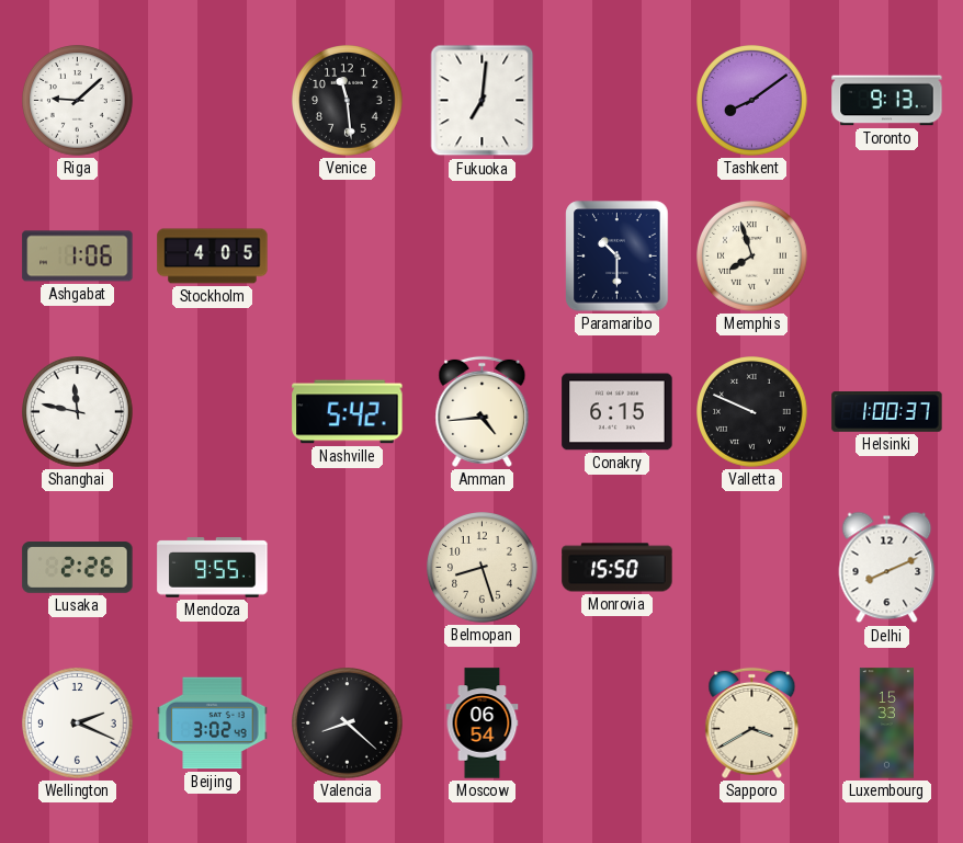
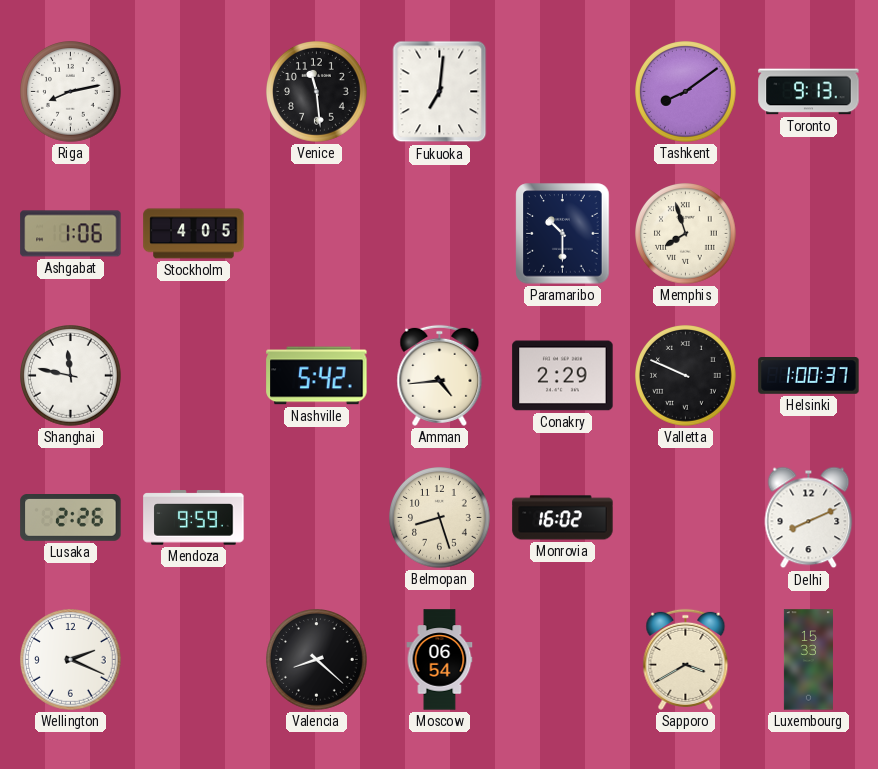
Riga: 9:08 -> 8:13 (71, 92)
Conakry: 6:15 -> 2:29 (563, 376)
Mendoza: 9:55 -> 9:59 (194, 518)
Monrovia: 15:50 -> 16:02 (563, 518)
Beijing: 3:02 -> none (213, 724)
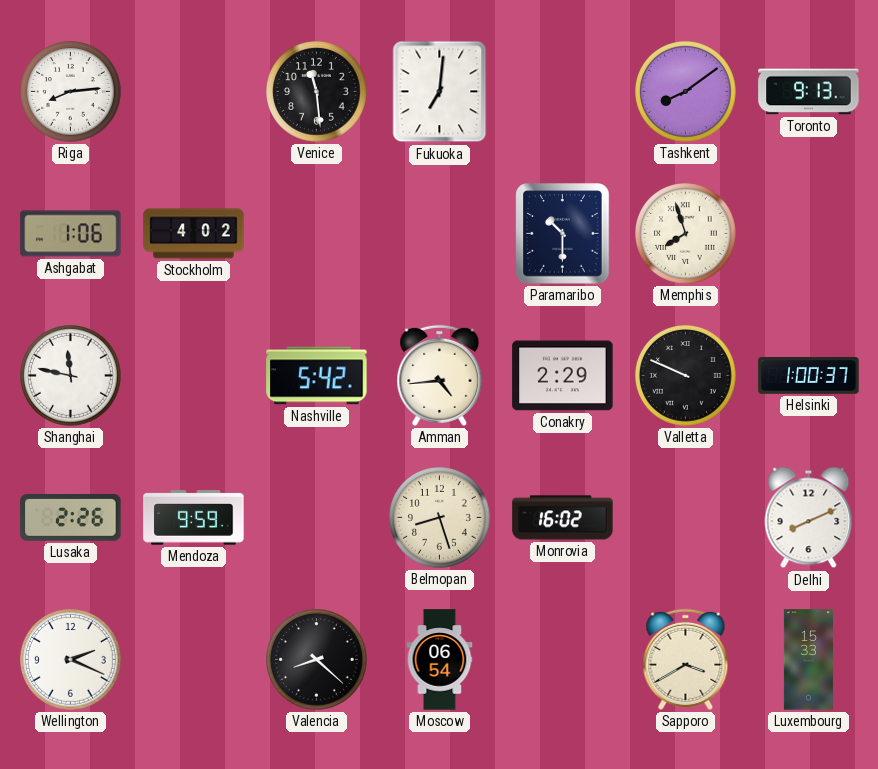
Riga: 8:13 -> 8:14 (71, 92)
Stockholm: 4:05 -> 4:02 (194, 234)
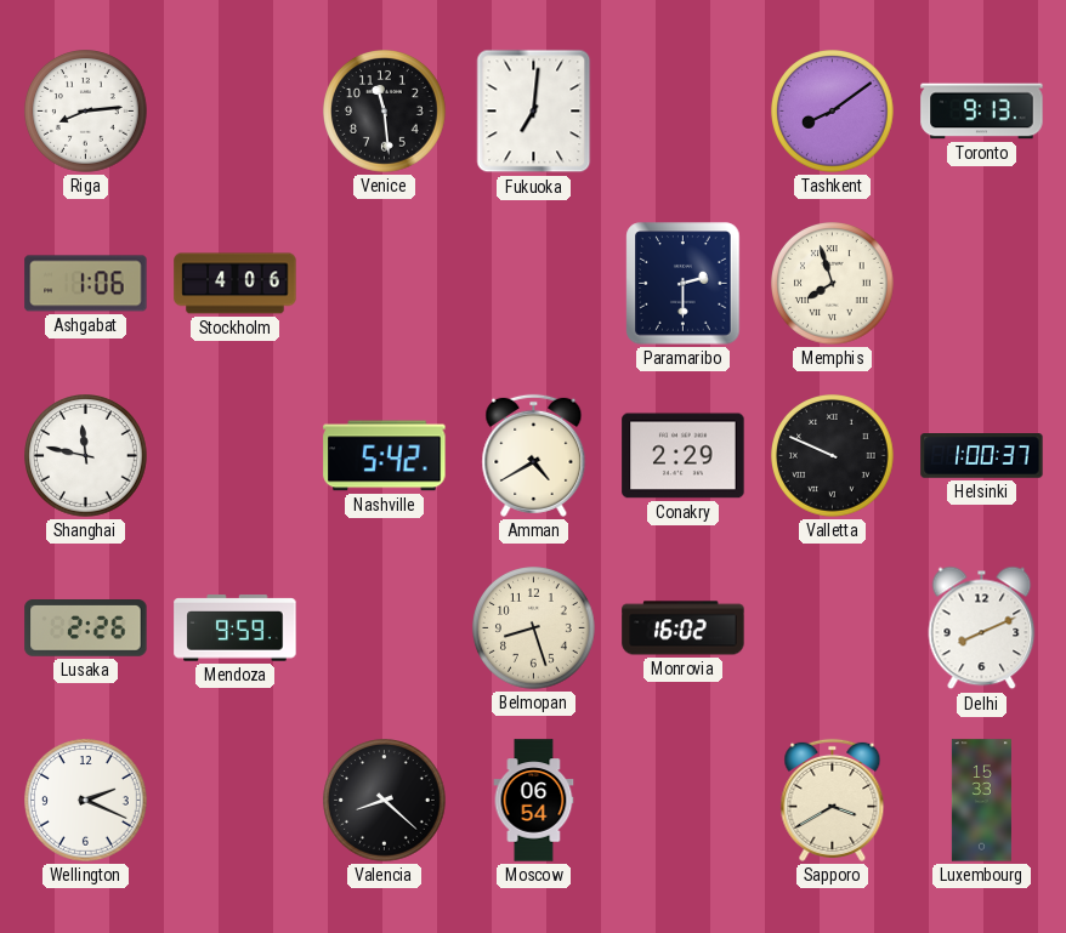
Stockholm: 4:02 -> 4:06 (236, 284)
Paramaribo: 10:30 -> 2:30 (684, 284)
Amman: 4:44 -> 4:40 (534, 455)
